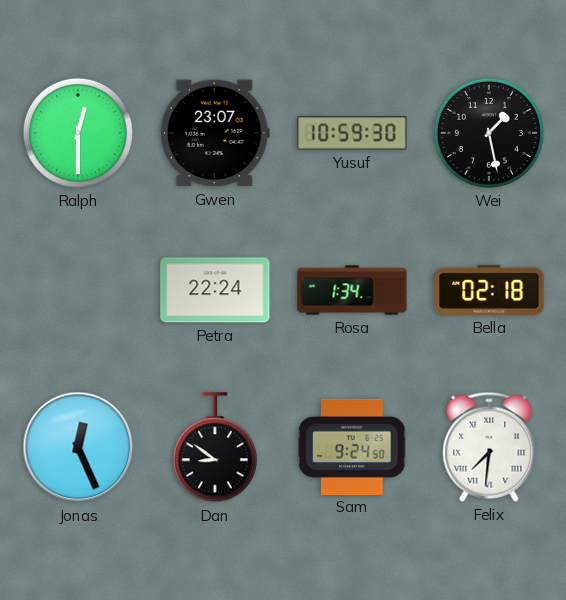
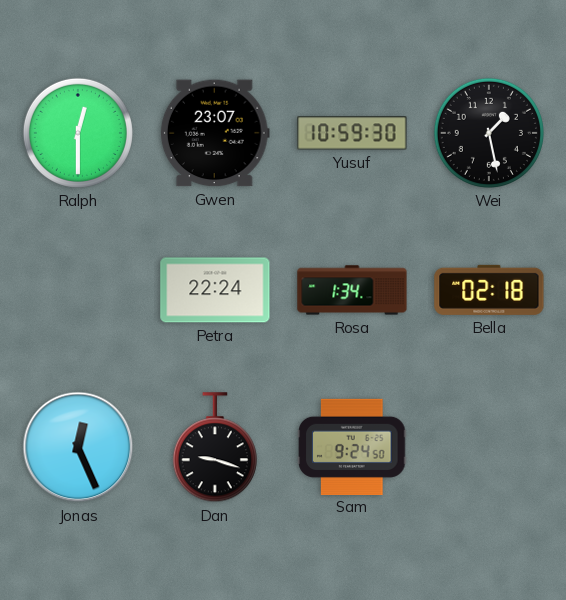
Dan: 8:51 -> 9:18 (215, 448)
Felix: 7:31 -> none (489, 447)
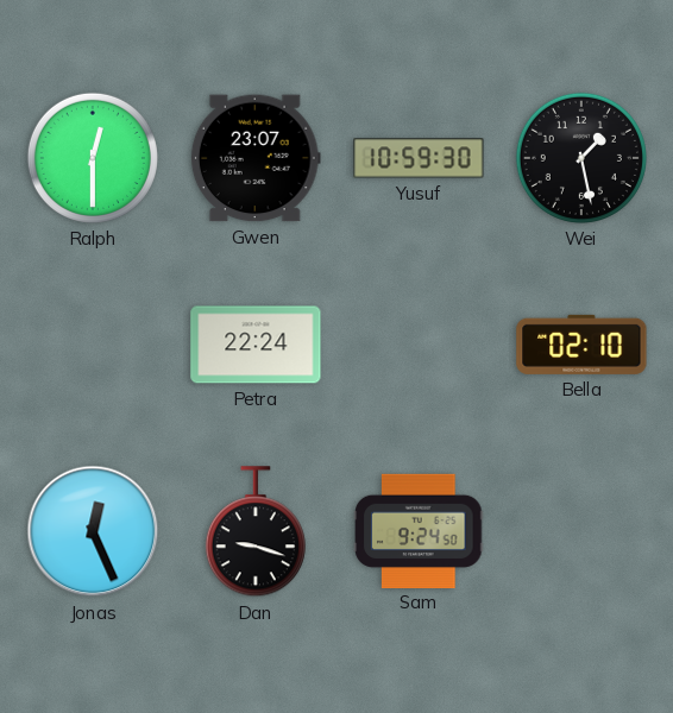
Rosa: 1:34 -> none (352, 290)
Bella: 02:18 -> 02:10 (581, 345)
